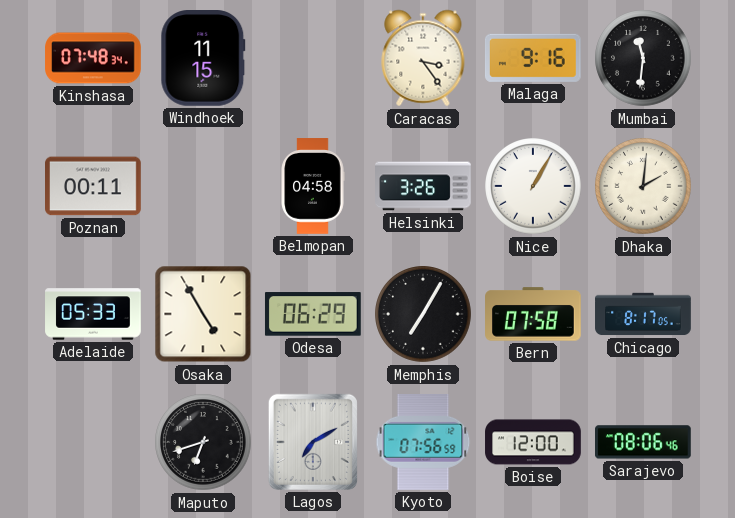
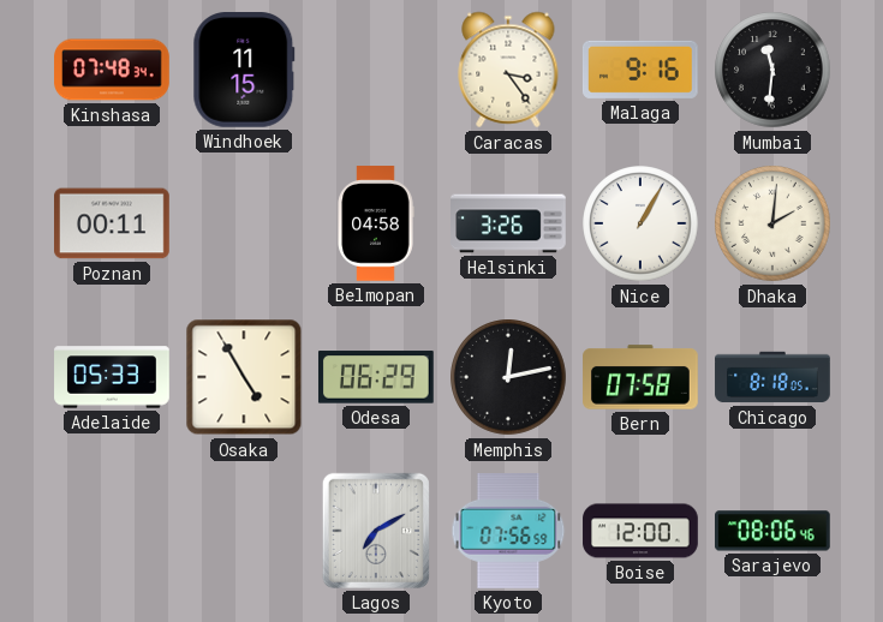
Memphis: 7:05 -> 12:13 (508, 377)
Chicago: 8:17 -> 8:18 (772, 377)
Maputo: 6:42 -> none (203, 442)
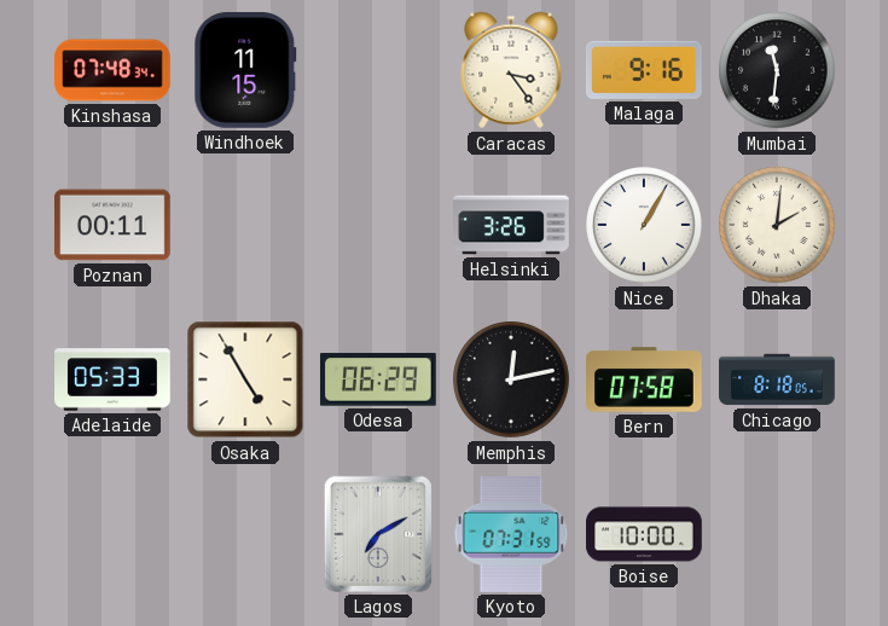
Belmopan: 04:58 -> none (376, 223)
Kyoto: 07:56 -> 07:31 (511, 535)
Boise: 12:00 -> 10:00 (644, 534)
Sarajevo: 08:06 -> none (774, 531)
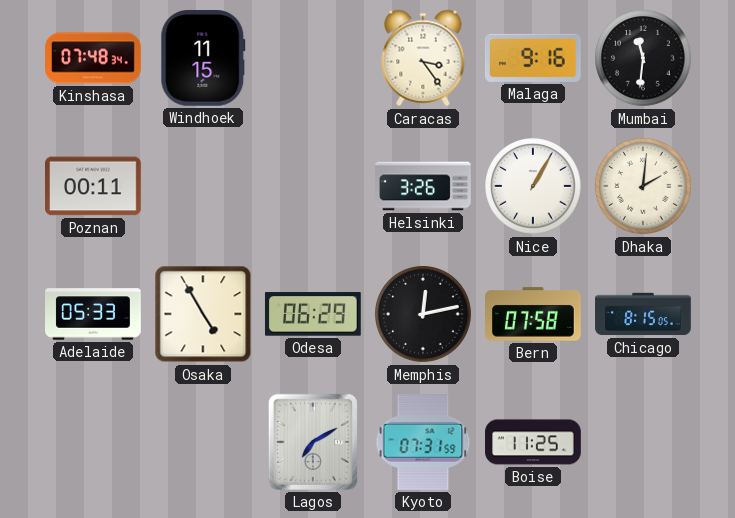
Chicago: 8:18 -> 8:15 (643, 314)
Boise: 10:00 -> 11:25 (533, 442)
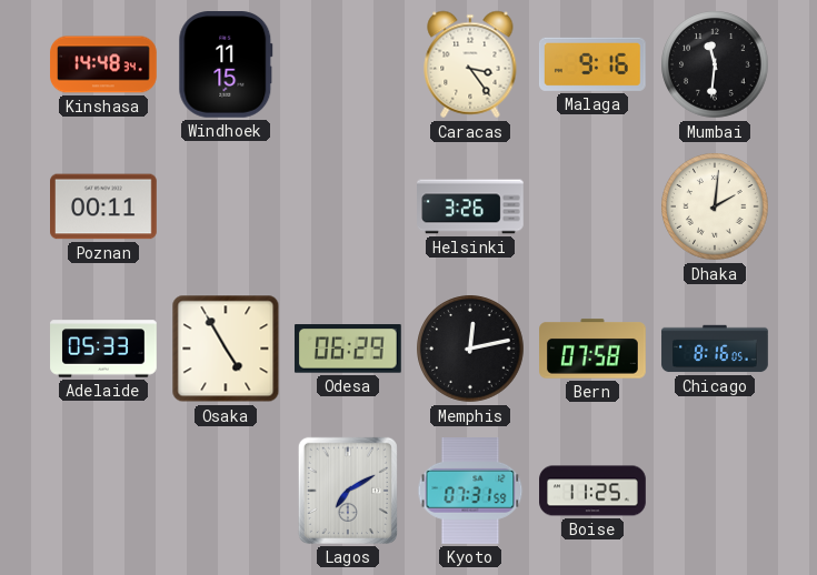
Kinshasa: 07:48 -> 14:48 (103, 64)
Nice: 1:05 -> none (533, 186)
Chicago: 8:15 -> 8:16 (715, 349)
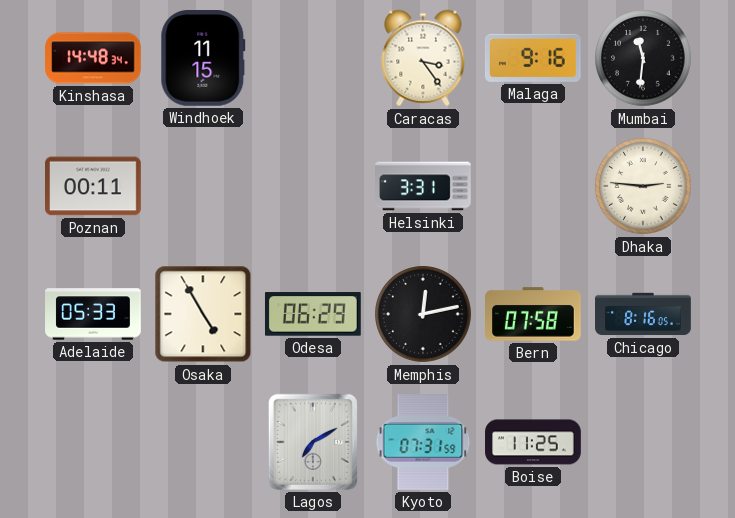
Helsinki: 3:26 -> 3:31 (423, 186)
Dhaka: 2:01 -> 2:46 (643, 186)
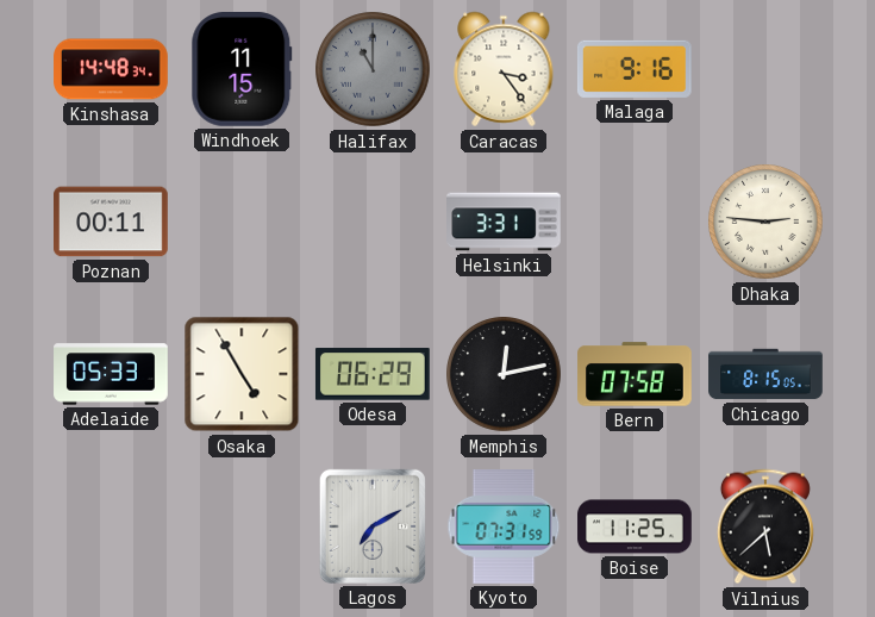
Halifax: none -> 11:00 (373, 69)
Mumbai: 11:31 -> none (643, 58)
Chicago: 8:16 -> 8:15 (765, 374)
Vilnius: none -> 5:38 (765, 526)
